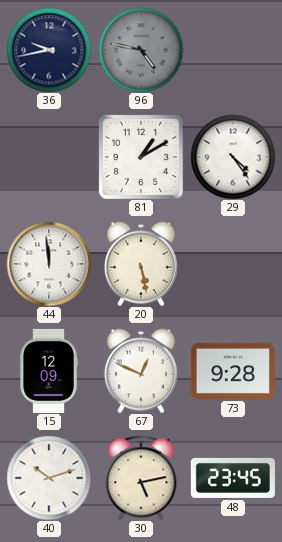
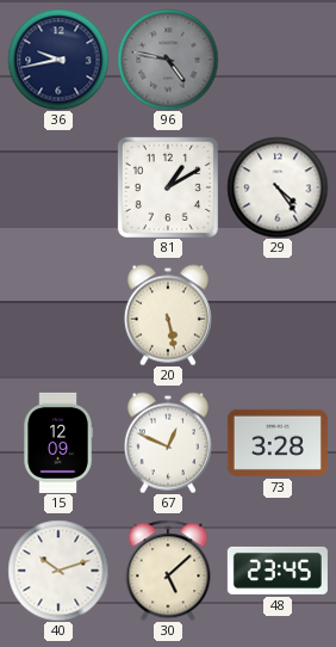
44: 11:59 -> none (49, 264)
73: 9:28 -> 3:28 (278, 443)
30: 5:13 -> 5:08 (168, 571)
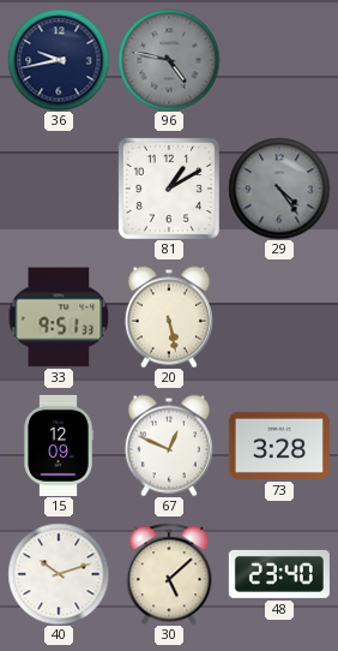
29 dial: white -> grey (279, 189)
33: none -> 9:51 (59, 317)
48: 23:45 -> 23:40 (279, 574)
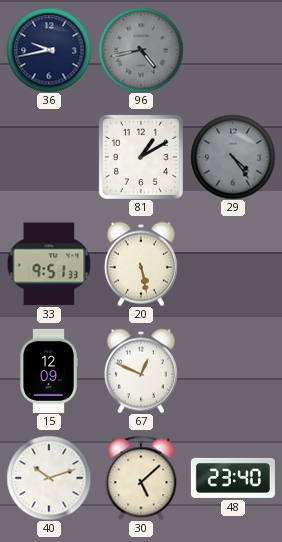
96: 4:47 -> 4:43 (141, 50)
73: 3:28 -> none (279, 446)
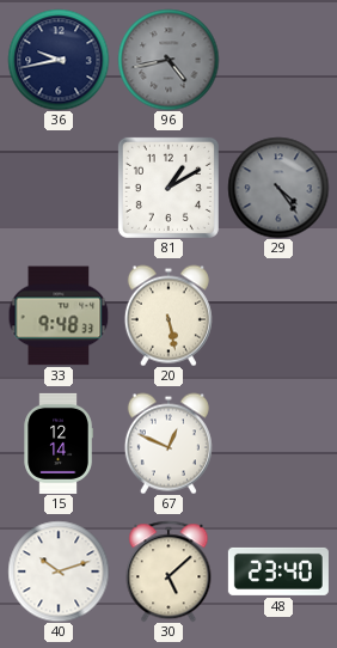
33: 9:51 -> 9:48 (59, 316)
15: 12:09 -> 12:14 (59, 444)
